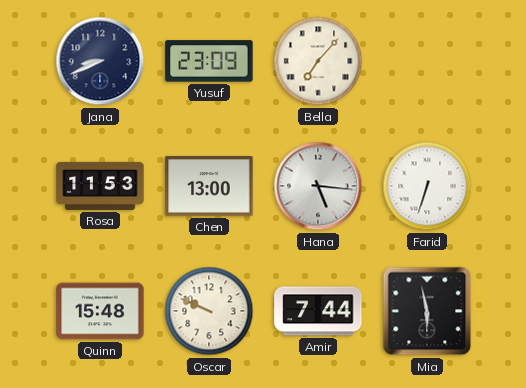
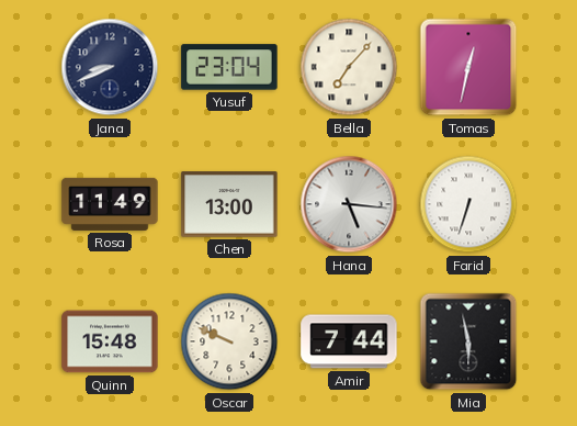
Yusuf: 23:09 -> 23:04 (229, 67)
Tomas: none -> 12:32 (468, 67)
Rosa: 11:53 -> 11:49 (110, 204)
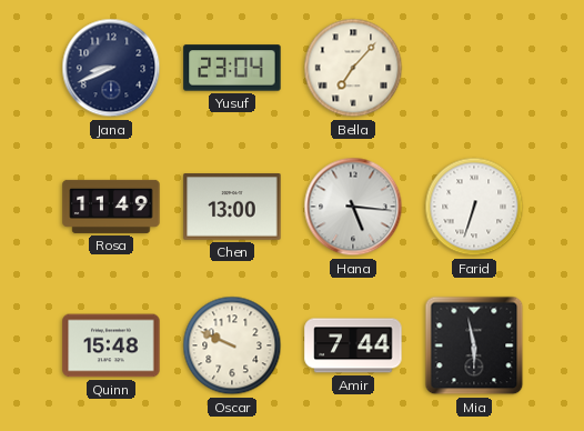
Tomas: 12:32 -> none (468, 67)
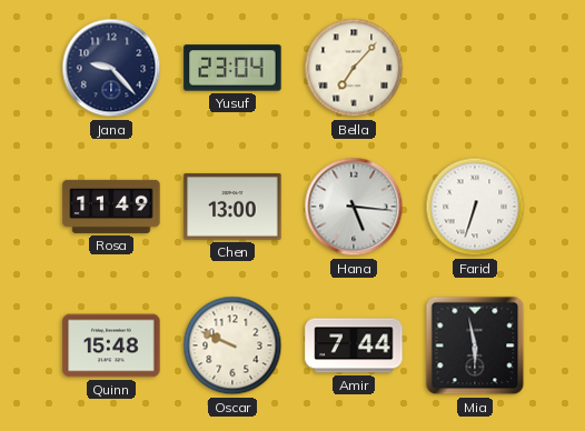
Jana: 8:41 -> 9:23 (111, 68)
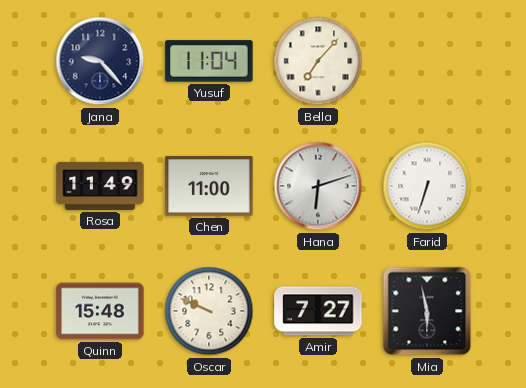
Yusuf: 23:04 -> 11:04 (209, 61)
Chen: 13:00 -> 11:00 (209, 186)
Hana: 5:16 -> 6:12 (318, 186)
Amir: 7:44 -> 7:27 (318, 311)
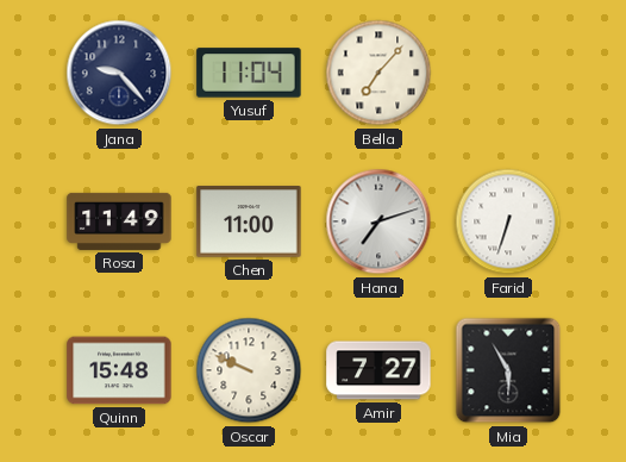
Hana: 6:12 -> 7:12 (378, 221)
Mia: 5:58 -> 5:55 (508, 370)
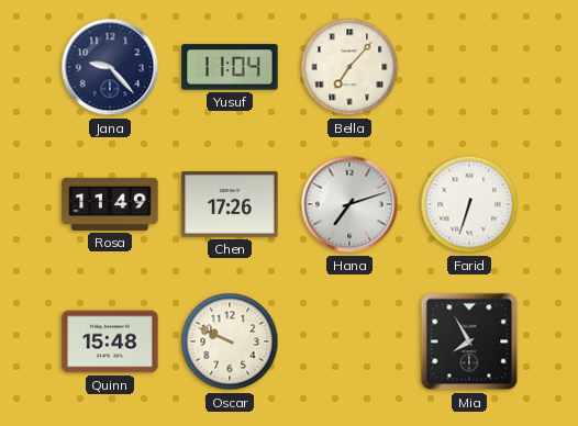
Chen: 11:00 -> 17:26 (230, 204)
Amir: 7:27 -> none (378, 370)
Mia: 5:55 -> 7:55 (469, 341)
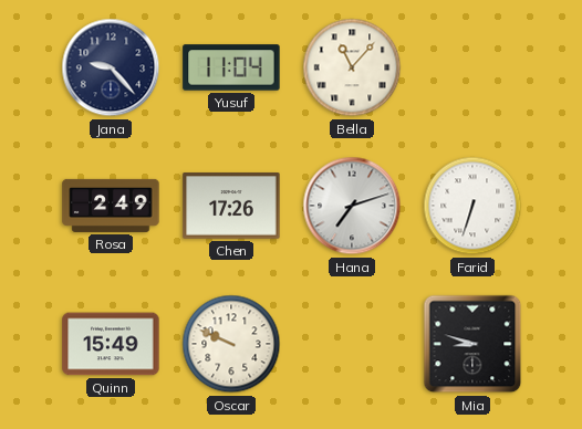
Bella: 7:07 -> 11:07 (352, 67)
Rosa: 11:49 -> 2:49 (111, 206)
Quinn: 15:48 -> 15:49 (111, 344)
Mia: 7:55 -> 8:48 (472, 344)
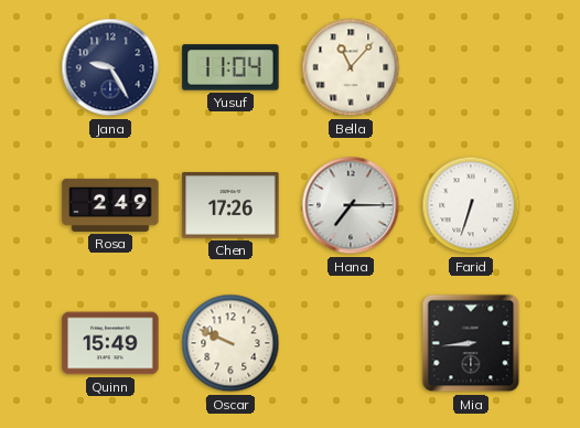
Jana: 9:23 -> 9:25 (110, 67)
Hana: 7:12 -> 7:15 (351, 205)
Mia: 8:48 -> 8:44 (471, 343)
